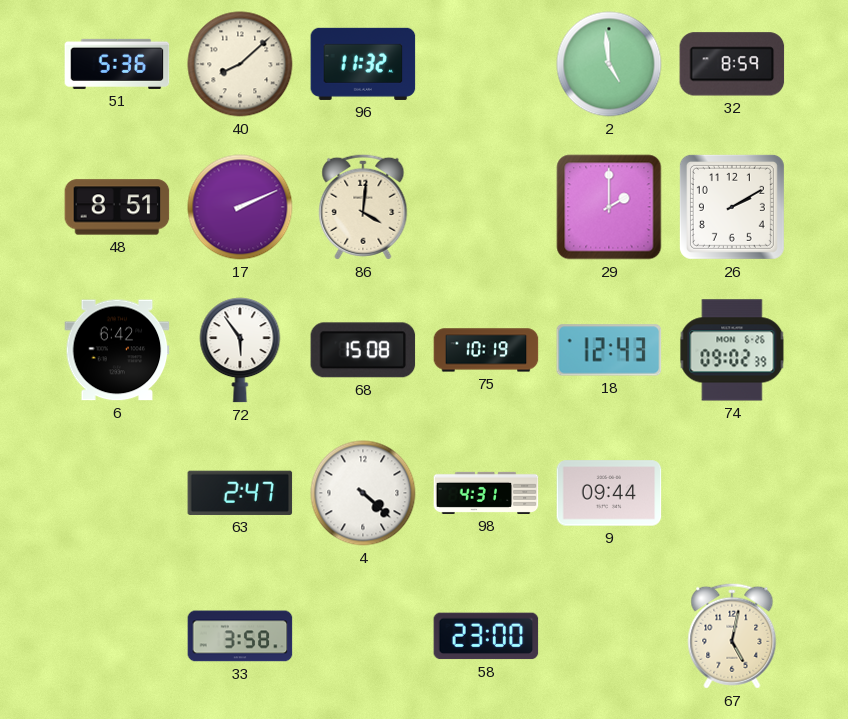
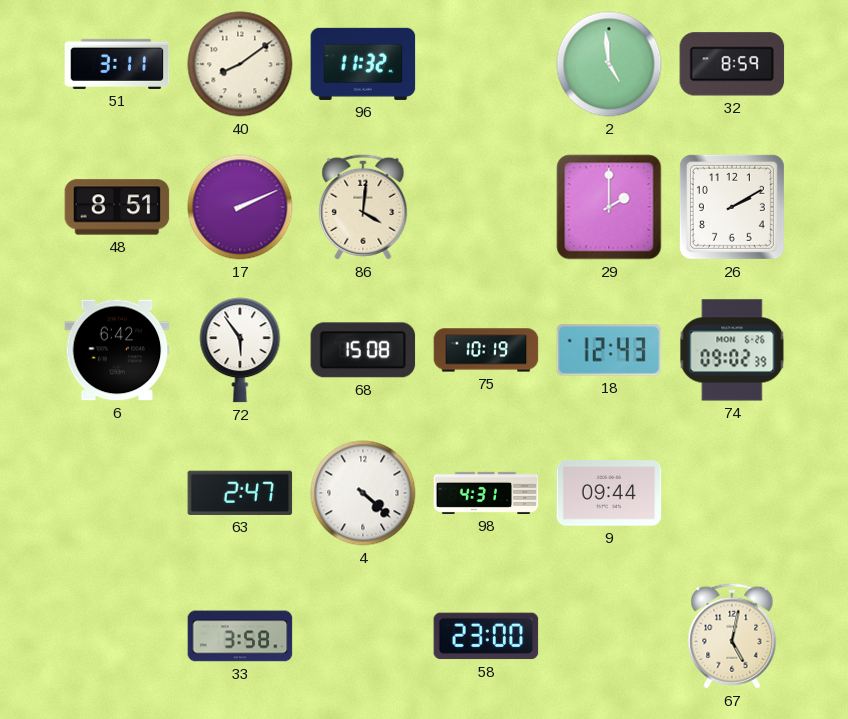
51: 5:36 -> 3:11 (117, 64)
40: 8:08 -> 8:09 (240, 64)
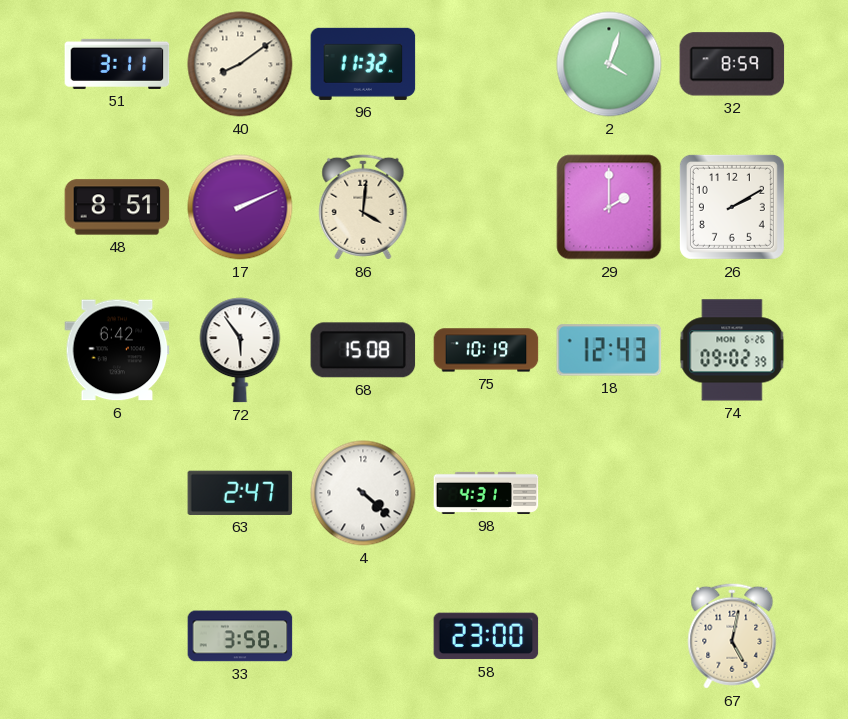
2: 4:59 -> 4:03 (609, 64)
9: 09:44 -> none (609, 493)
